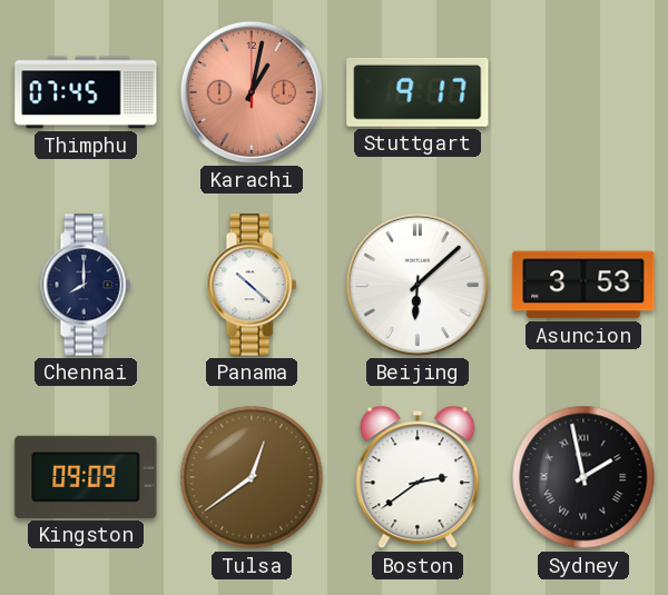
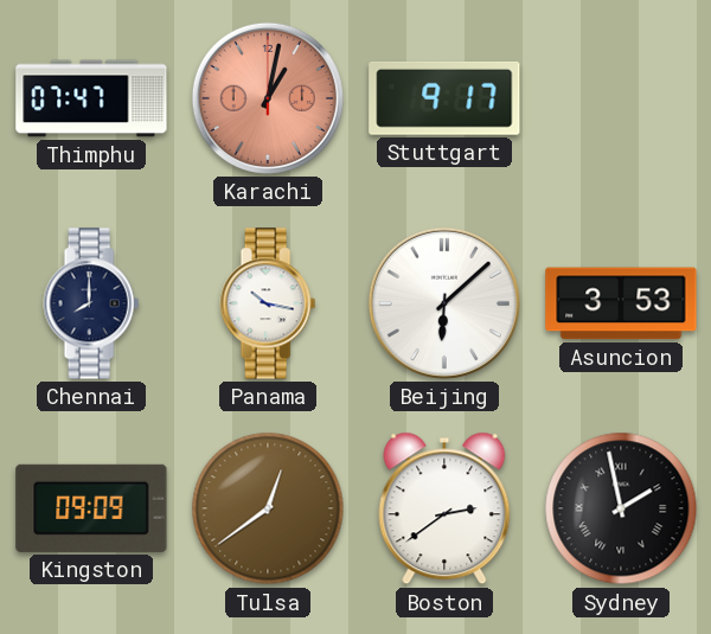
Thimphu: 07:45 -> 07:47 (91, 98)
Panama: 10:22 -> 10:17 (268, 303)
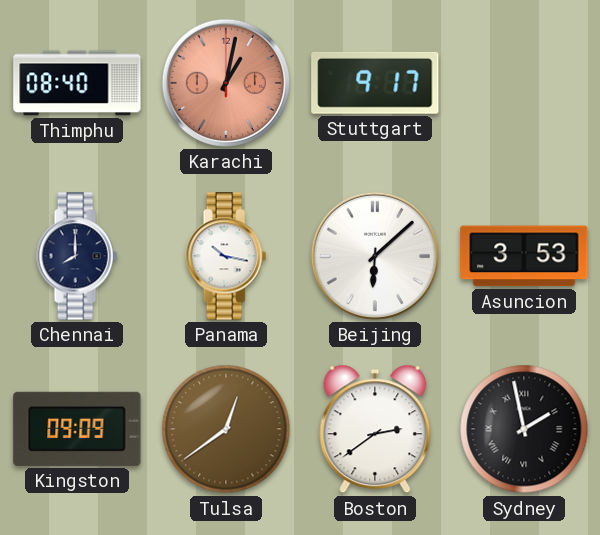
Thimphu: 07:47 -> 08:40 (77, 83)
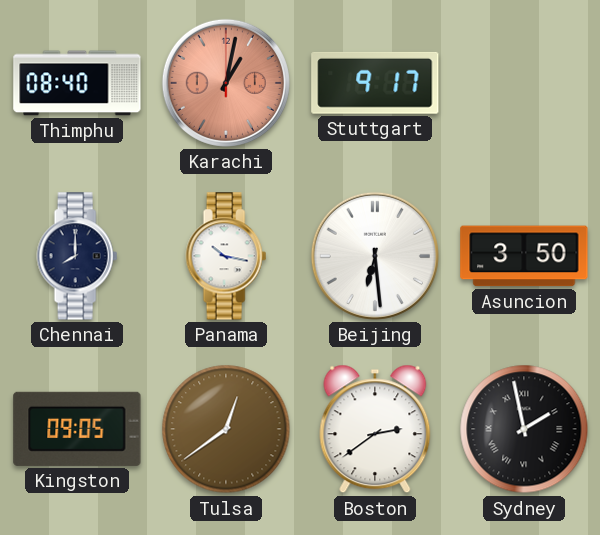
Beijing: 6:08 -> 6:29 (375, 256)
Asuncion: 3:53 -> 3:50 (524, 256)
Kingston: 09:09 -> 09:05 (77, 429)
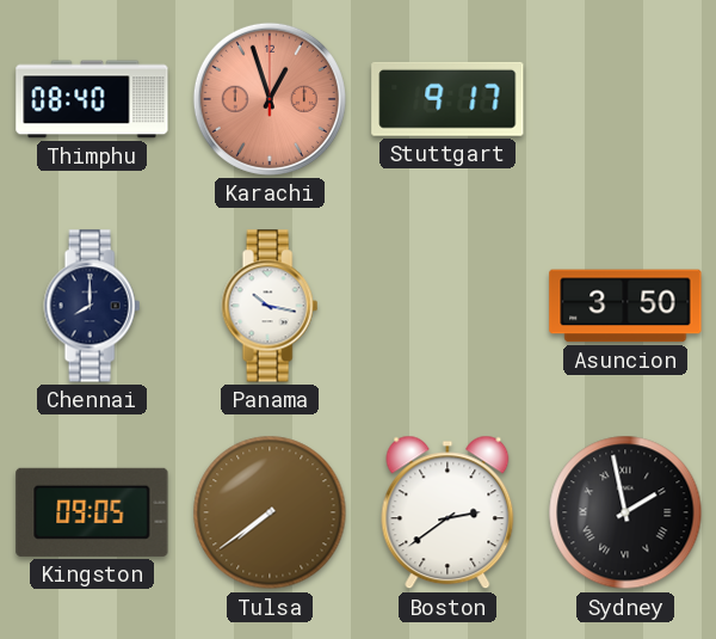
Karachi: 1:02 -> 12:57 (270, 99)
Beijing: 6:29 -> none (375, 256)
Tulsa: 12:39 -> 7:39 (270, 512)
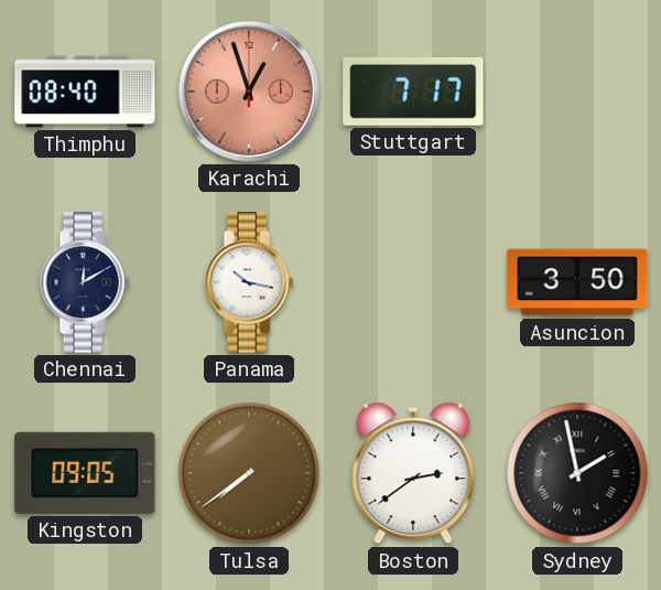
Stuttgart: 9:17 -> 7:17 (413, 92)
Chennai: 8:00 -> 12:10 (85, 282)
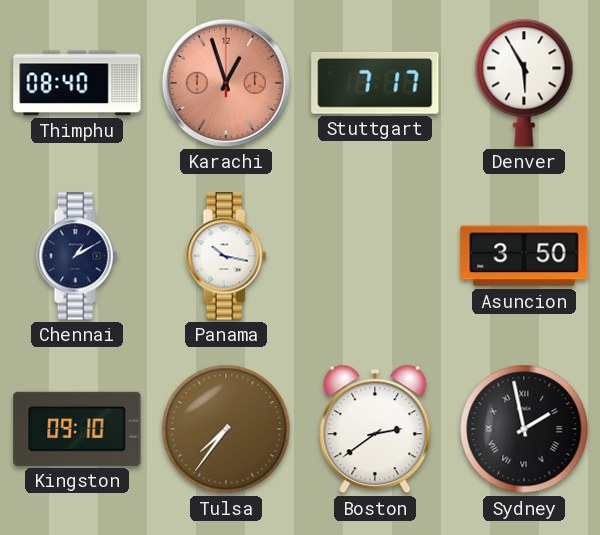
Denver: none -> 5:55 (524, 83)
Chennai: 12:10 -> 1:10 (77, 256)
Kingston: 09:05 -> 09:10 (77, 429)
Tulsa: 7:39 -> 7:36 (226, 429)
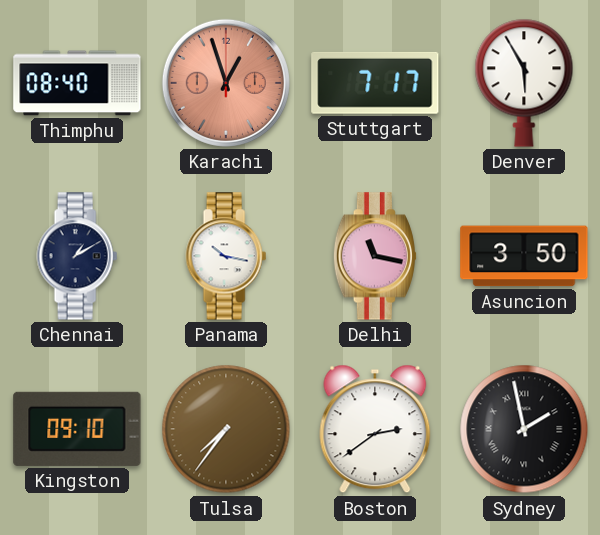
Delhi: none -> 11:17 (374, 256)
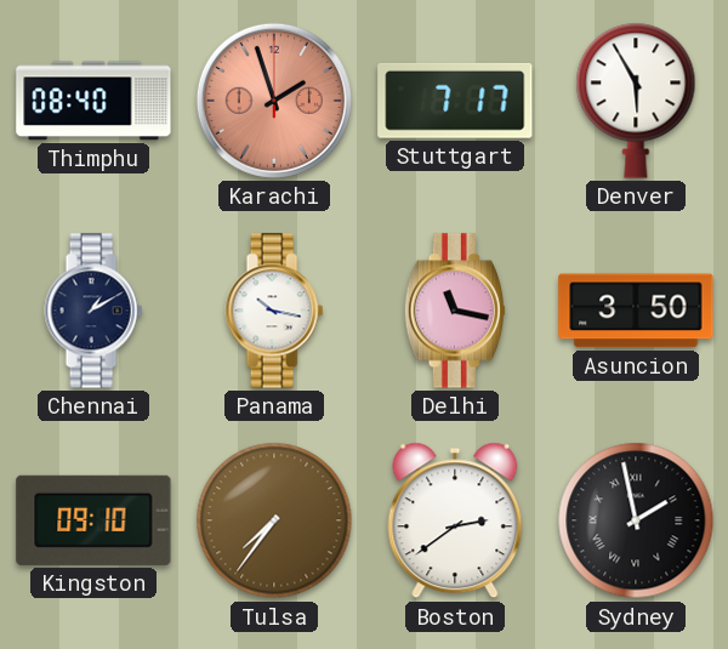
Karachi: 12:57 -> 1:57 (274, 101)
